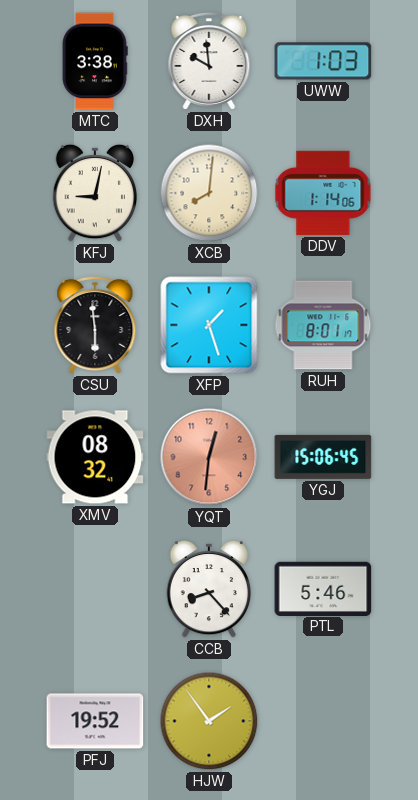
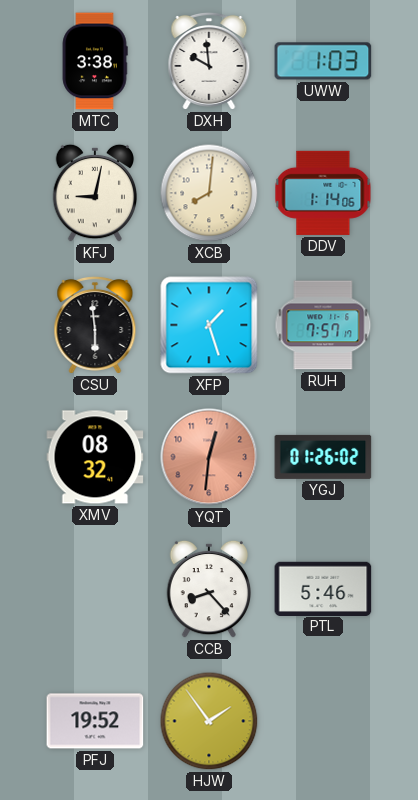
RUH: 8:01 -> 7:57 (323, 325)
YGJ: 15:06 -> 01:26 (323, 457)
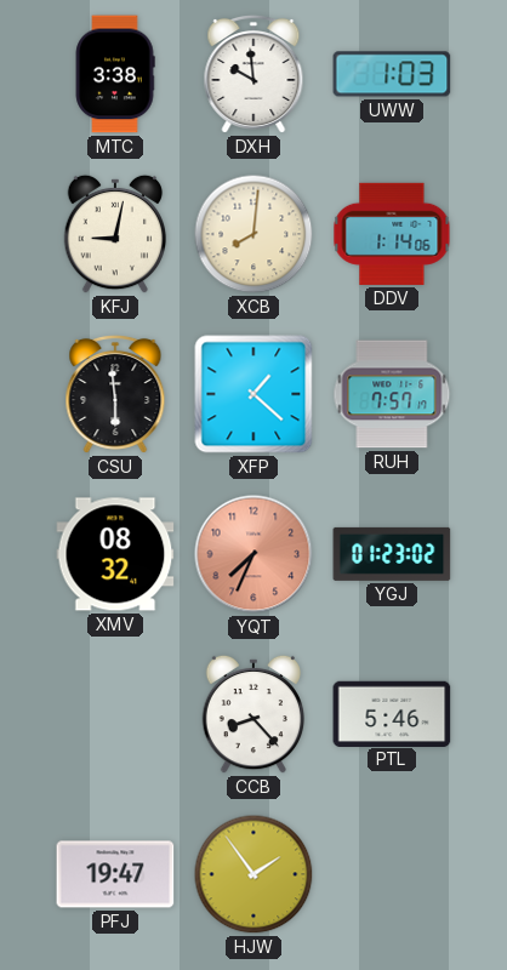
XFP: 1:27 -> 1:22 (253, 394)
YQT: 12:31 -> 7:34 (253, 554)
YGJ: 01:26 -> 01:23 (392, 554)
PFJ: 19:52 -> 19:47 (115, 874)
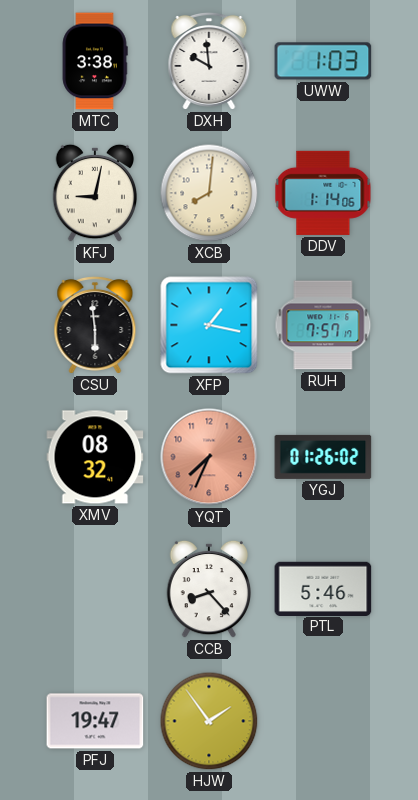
XFP: 1:22 -> 1:17 (209, 325)
YGJ: 01:23 -> 01:26 (323, 457)
